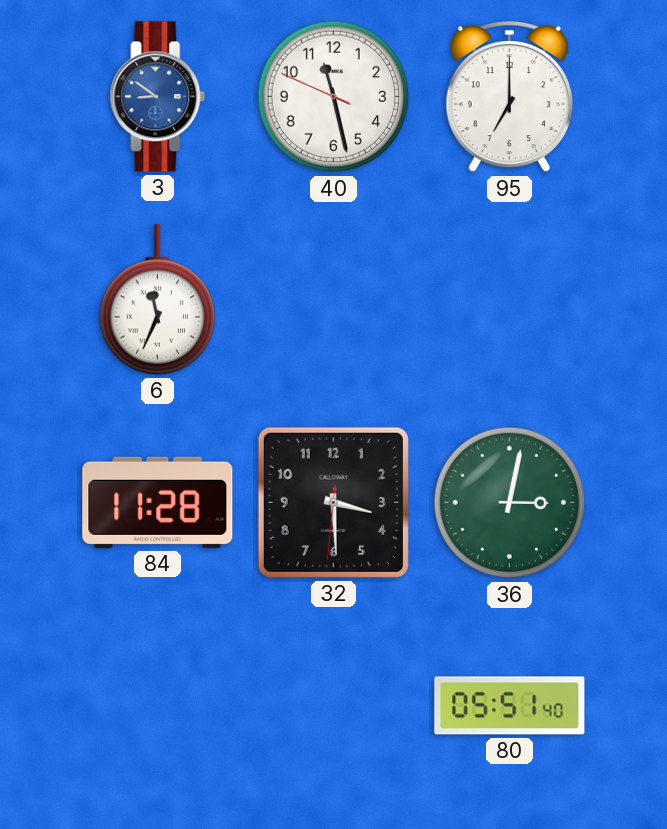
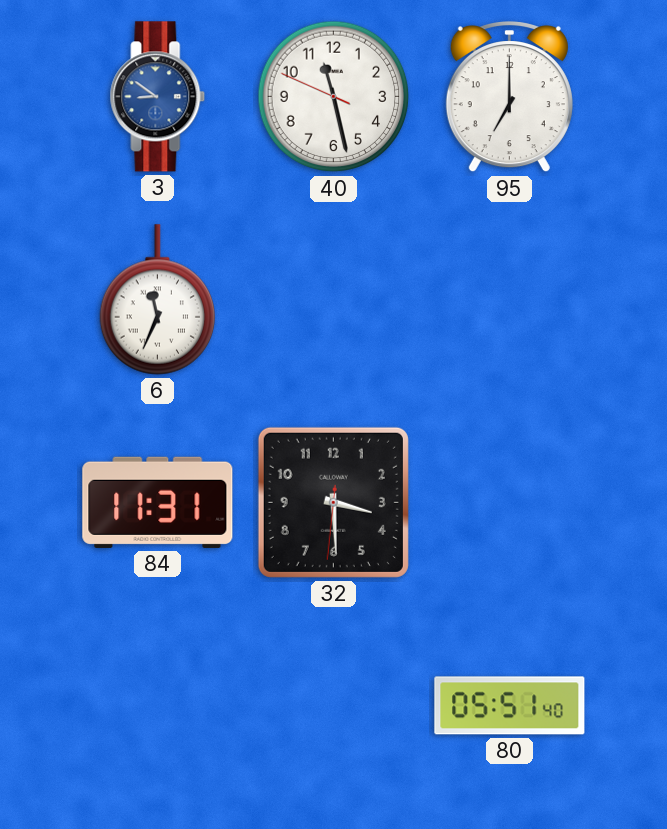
84: 11:28 -> 11:31 (158, 502)
36: 3:02 -> none (510, 503)
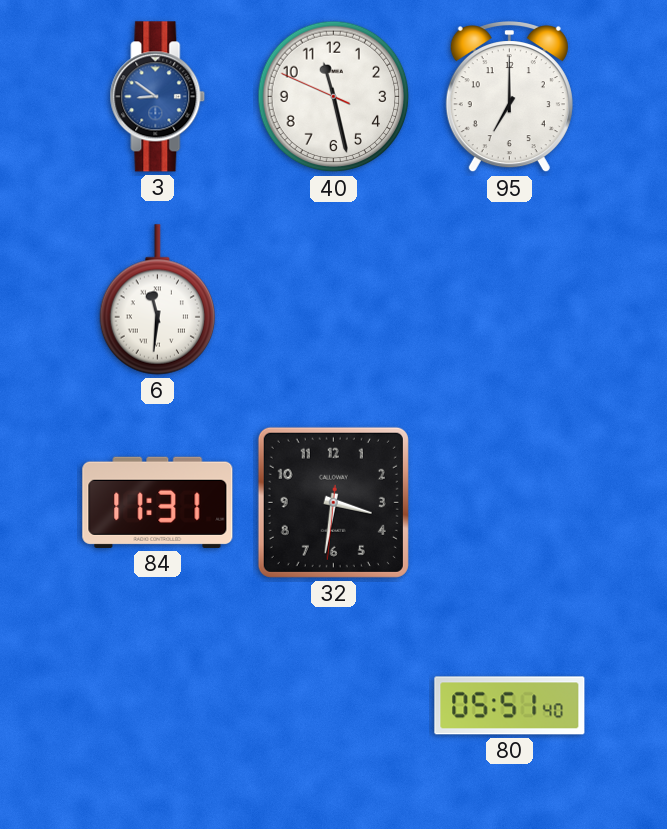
6: 11:34 -> 11:31 (157, 300)
32: 3:29 -> 3:31 (333, 502)
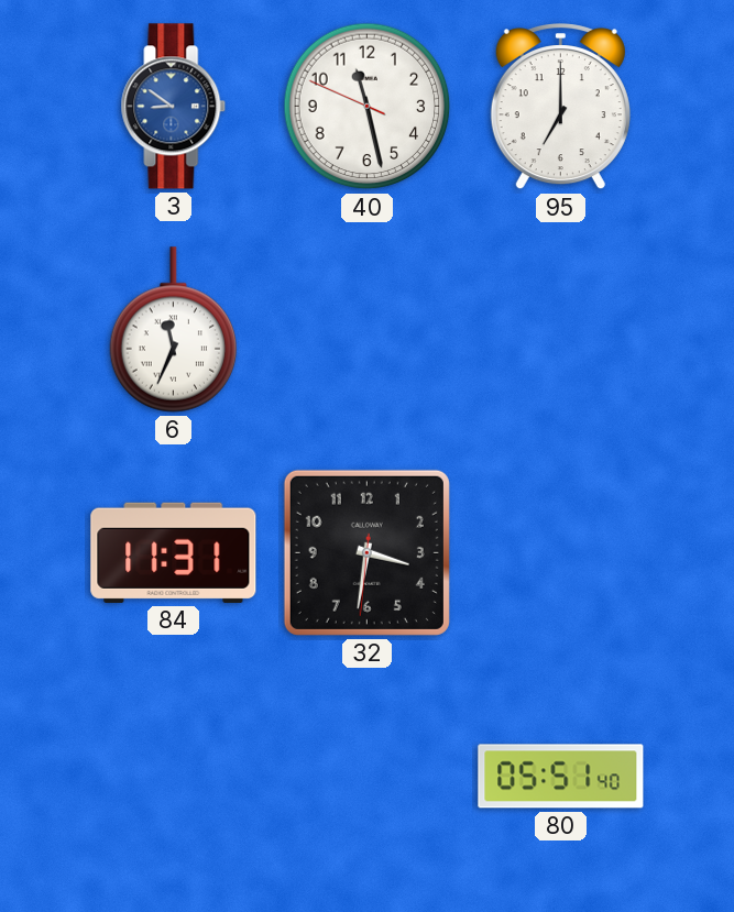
6: 11:31 -> 11:34 (173, 330)
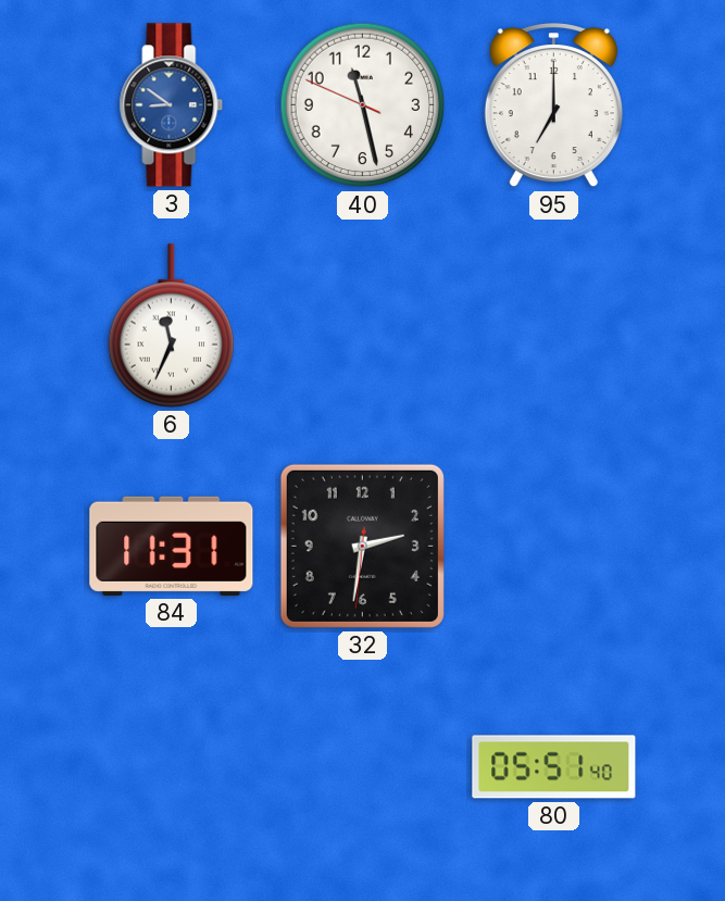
32: 3:31 -> 2:31 (362, 546)
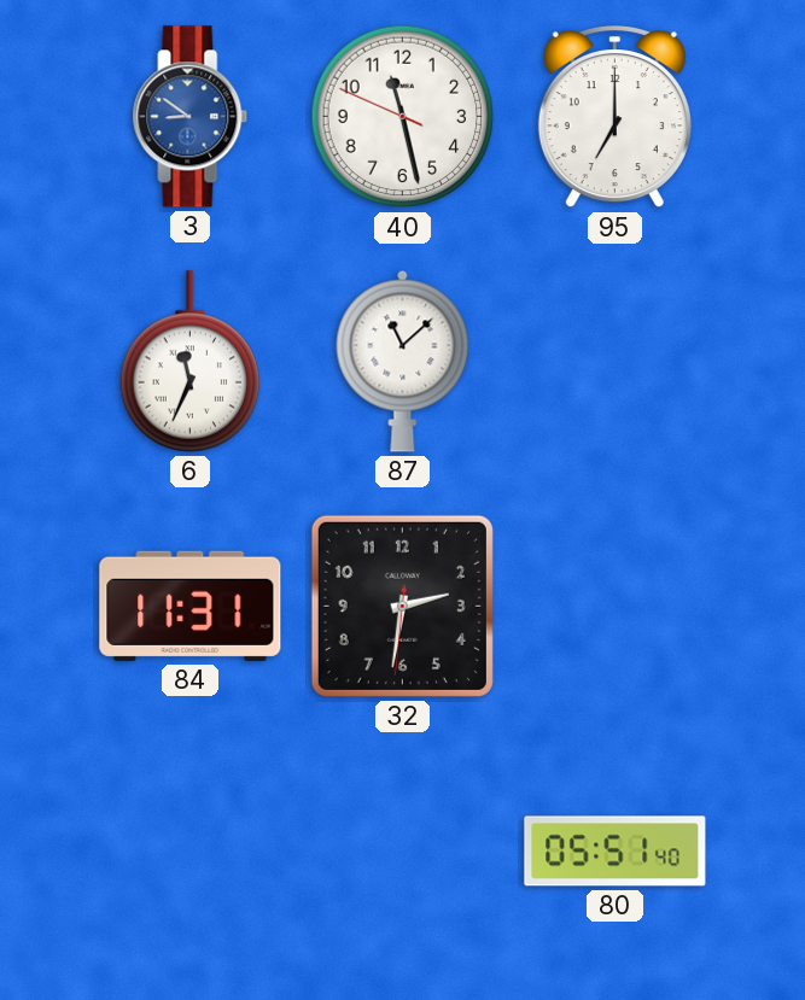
87: none -> 11:08 (403, 361)
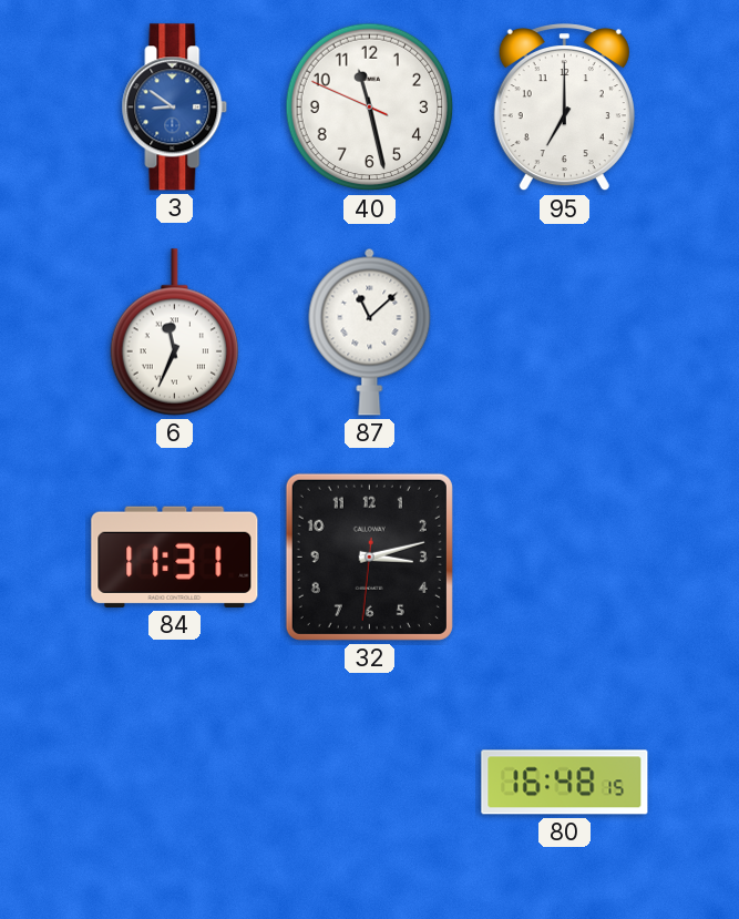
32: 2:31 -> 3:12 (369, 556)
80: 05:51 -> 16:48 (565, 783)
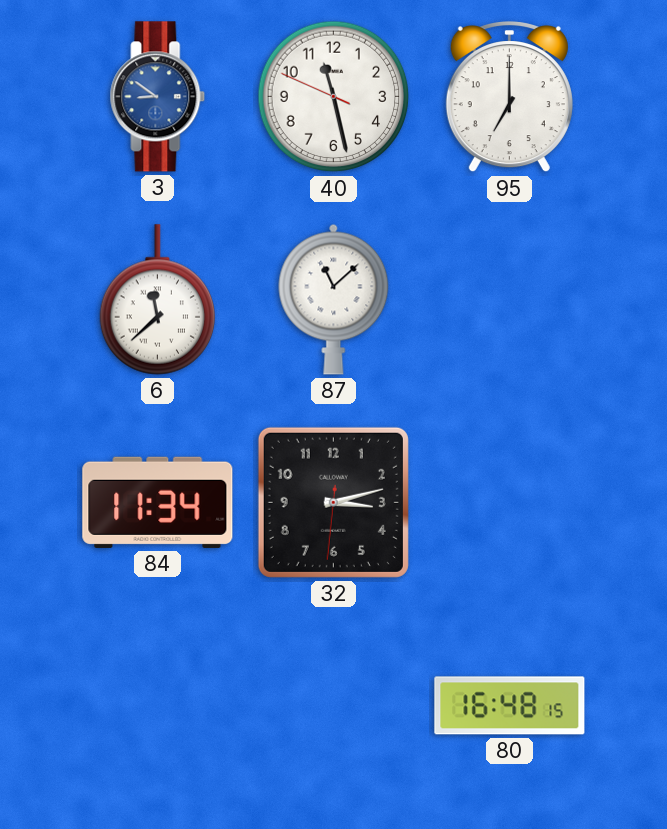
6: 11:34 -> 11:38 (157, 300)
84: 11:31 -> 11:34 (158, 502)
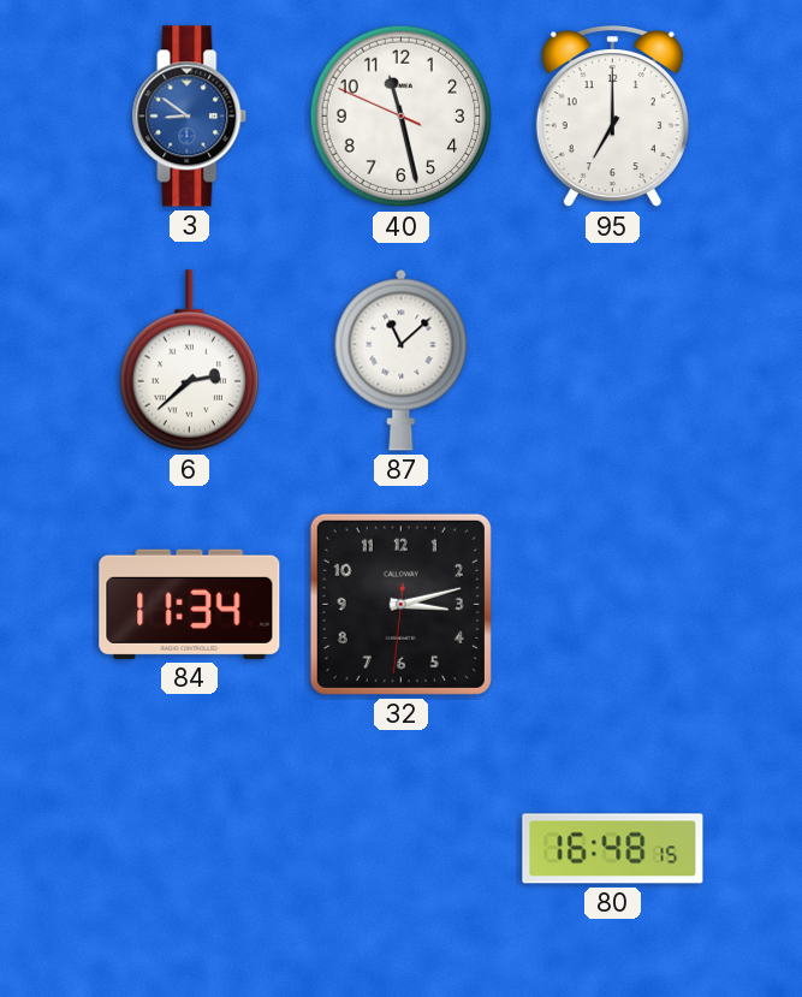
6: 11:38 -> 2:38 (189, 361)
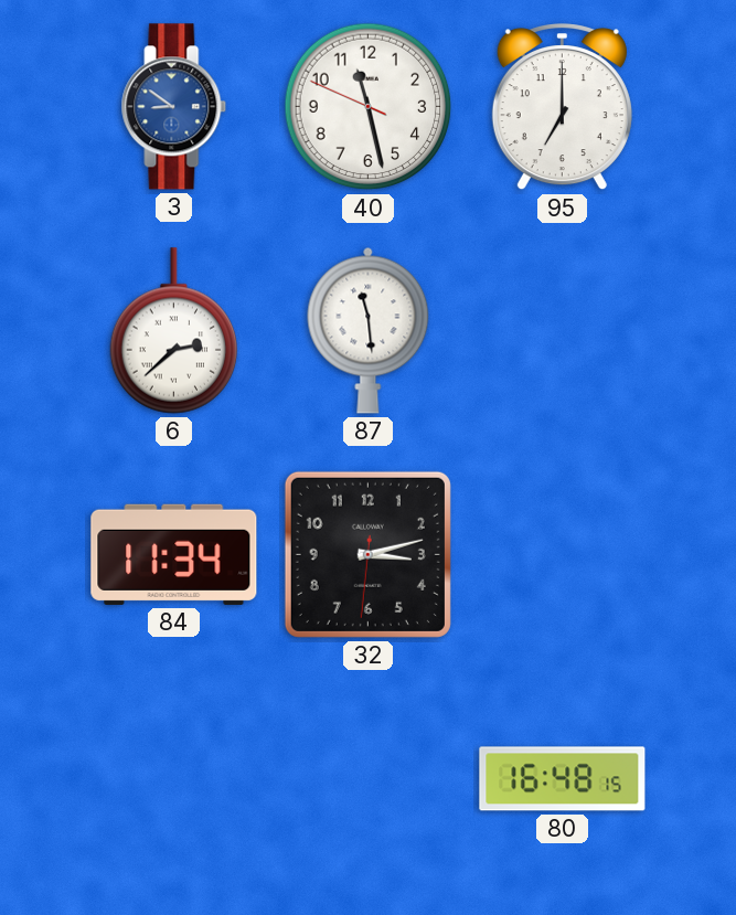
87: 11:08 -> 11:29 (369, 330)
